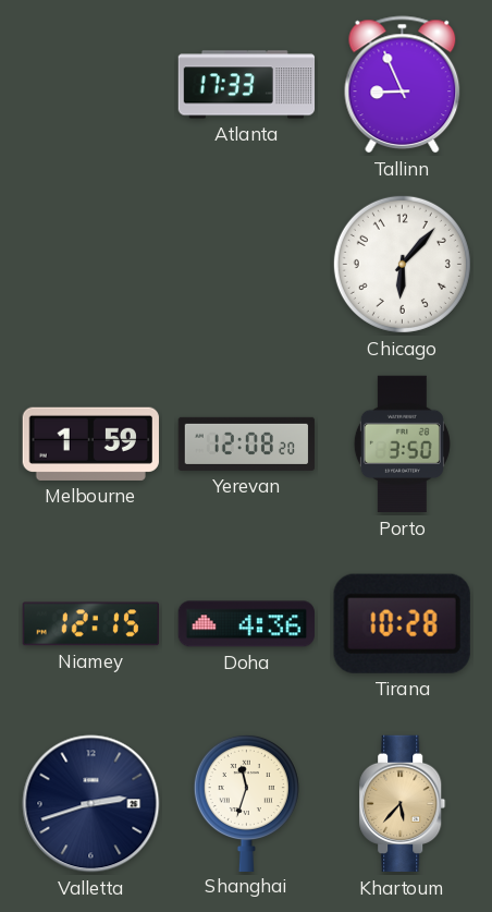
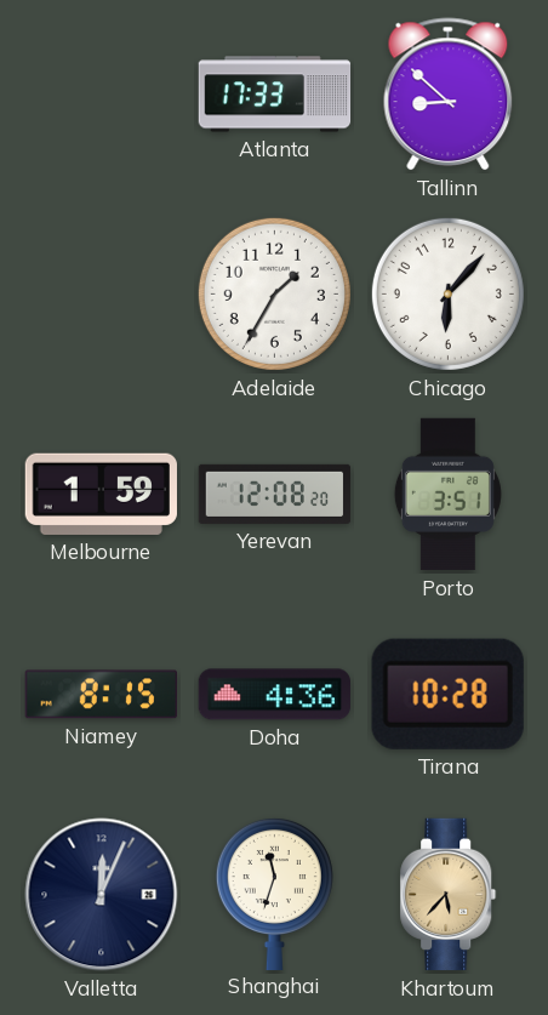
Tallinn: 8:56 -> 8:52 (449, 95)
Adelaide: none -> 1:35 (274, 293)
Porto: 3:50 -> 3:51 (447, 495)
Niamey: 12:15 -> 8:15 (101, 695)
Valletta: 2:42 -> 12:04 (102, 895)
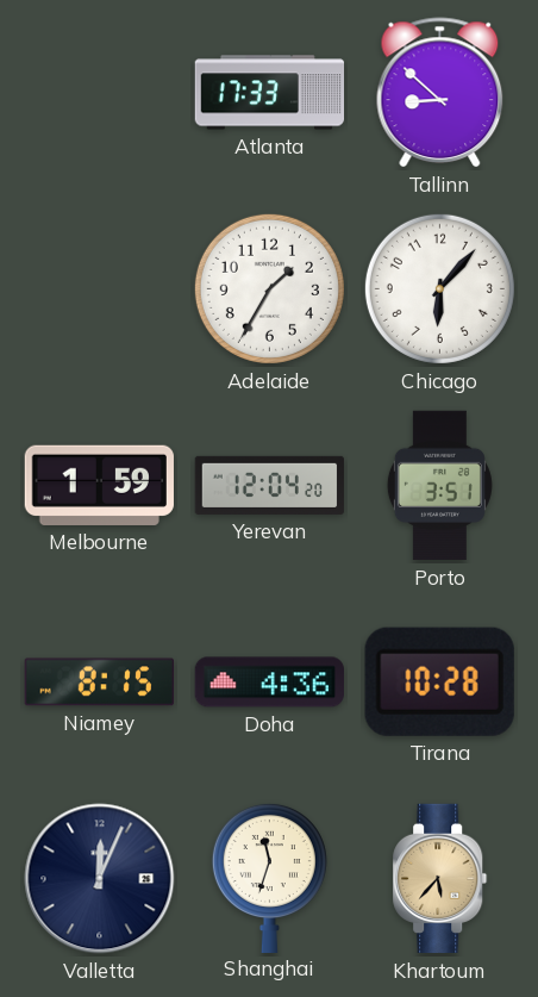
Yerevan: 12:08 -> 12:04 (270, 485)
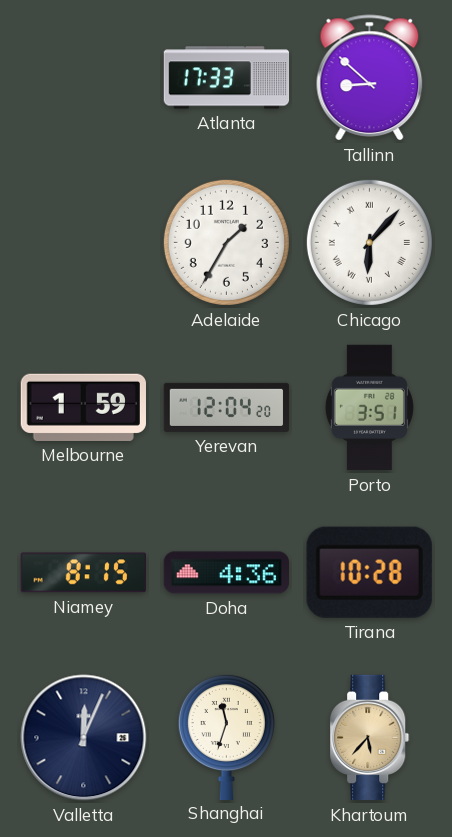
Chicago numerals: Arabic -> Roman (369, 242)
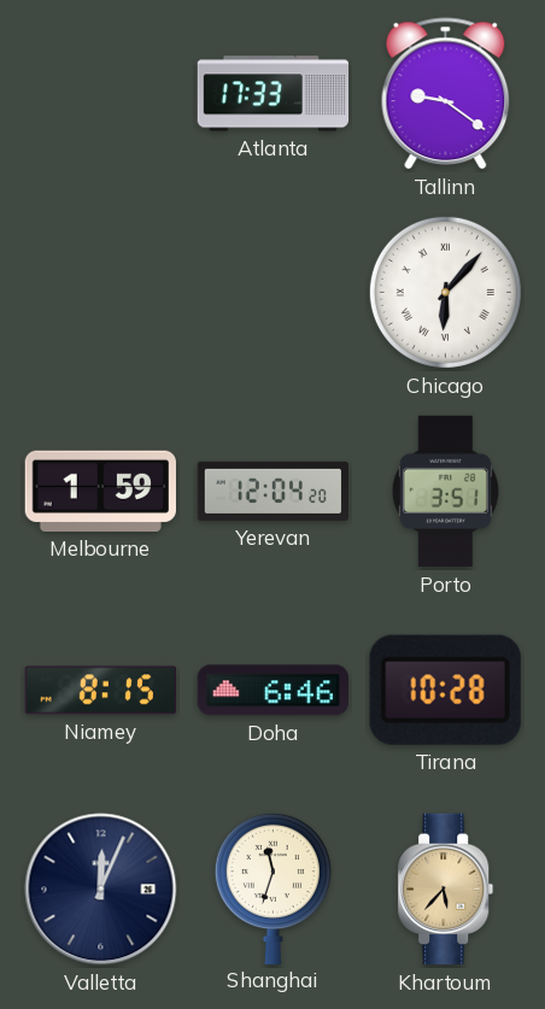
Tallinn: 8:52 -> 9:21 (446, 94)
Adelaide: 1:35 -> none (226, 242)
Doha: 4:36 -> 6:46 (272, 691)
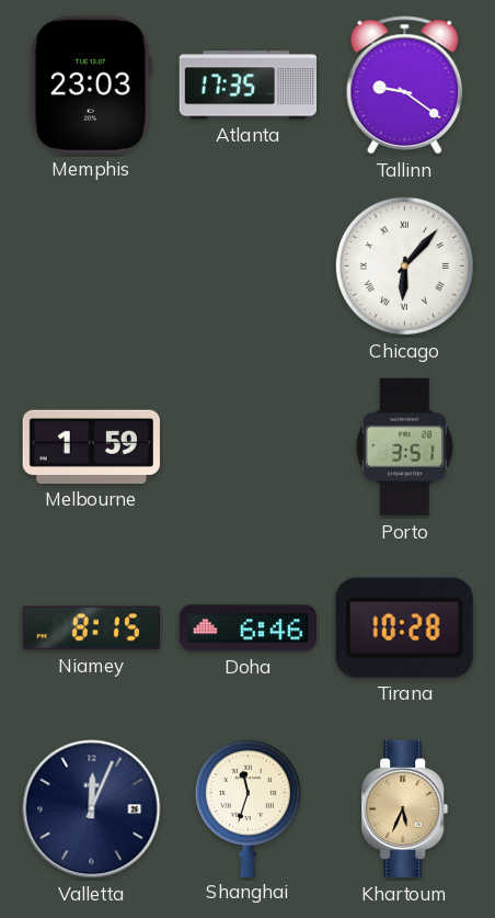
Memphis: none -> 23:03 (91, 84)
Atlanta: 17:33 -> 17:35 (249, 86)
Yerevan: 12:04 -> none (274, 491)
Khartoum: 5:37 -> 5:34 (405, 809)
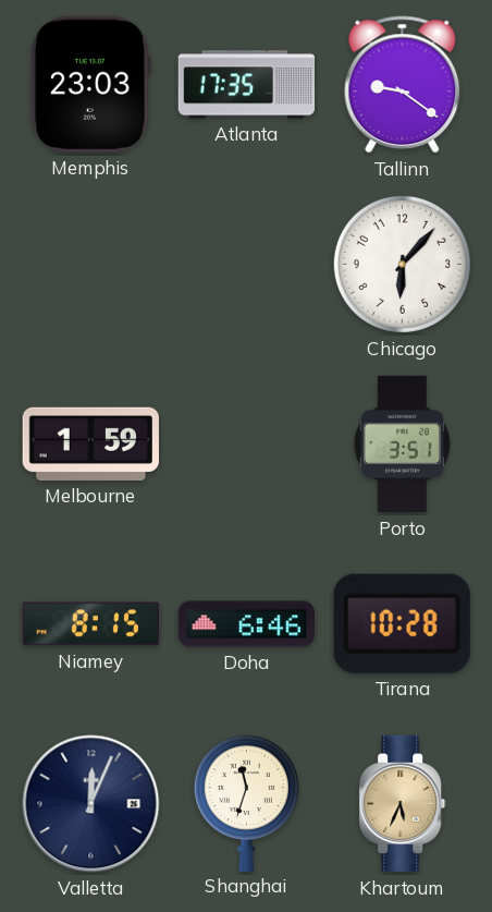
Chicago numerals: Roman -> Arabic (402, 264)
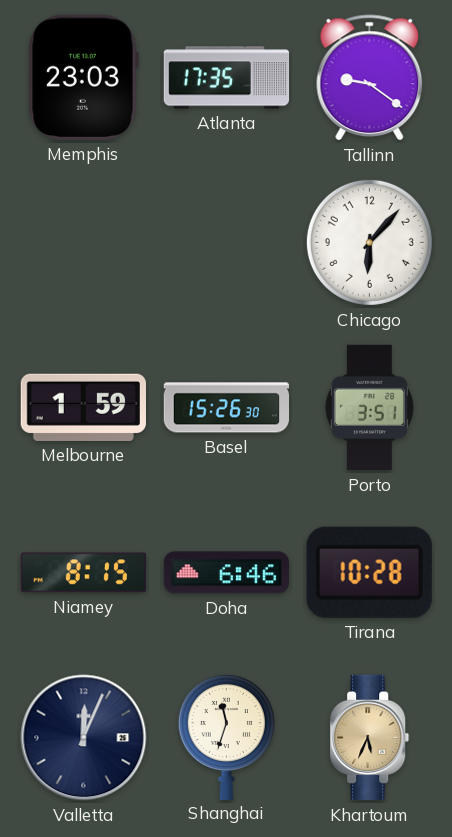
Basel: none -> 15:26 (227, 408)
